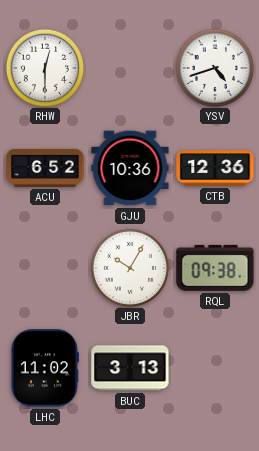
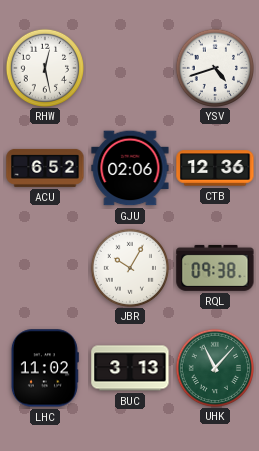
RHW: 12:30 -> 12:28 (44, 67)
GJU: 10:36 -> 02:06 (130, 168)
UHK: none -> 11:07 (214, 367)
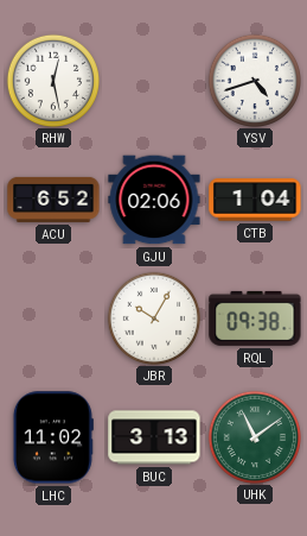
CTB: 12:36 -> 1:04 (255, 200)
UHK: 11:07 -> 11:09 (254, 436)
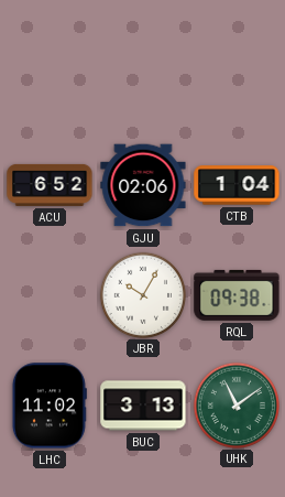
RHW: 12:28 -> none (52, 80)
YSV: 4:42 -> none (254, 80)
